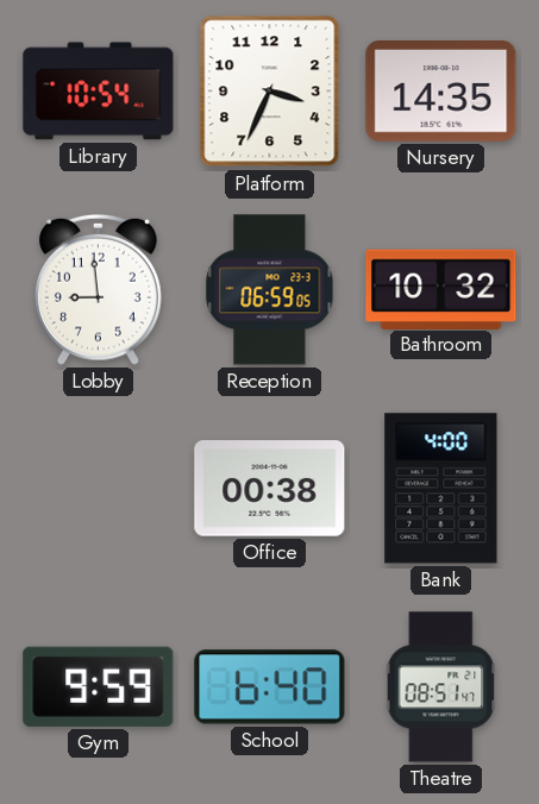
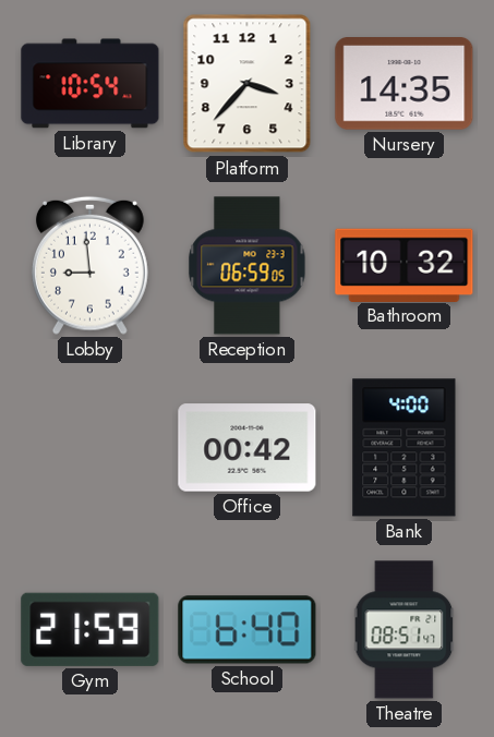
Platform: 3:34 -> 3:37 (248, 84)
Office: 00:38 -> 00:42 (248, 448)
Gym: 9:59 -> 21:59 (91, 629)
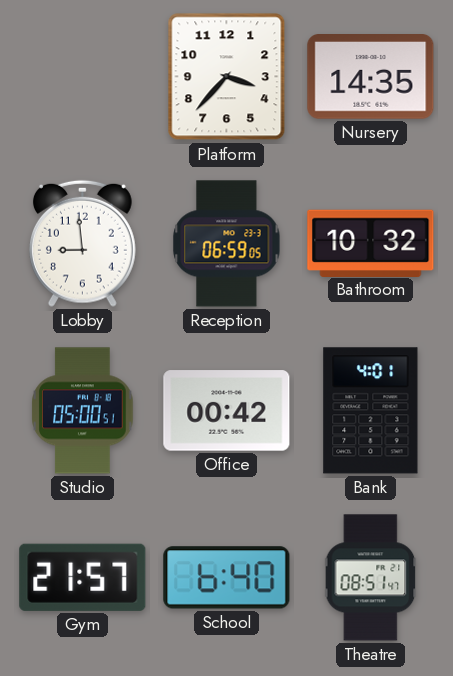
Library: 10:54 -> none (91, 84)
Studio: none -> 05:00 (83, 411)
Bank: 4:00 -> 4:01 (371, 411)
Gym: 21:59 -> 21:57 (83, 577)
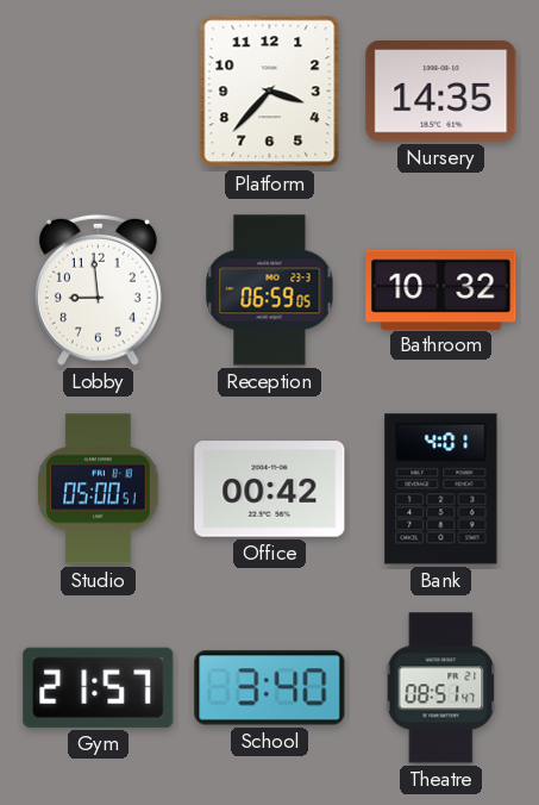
School: 6:40 -> 3:40 (270, 688)
